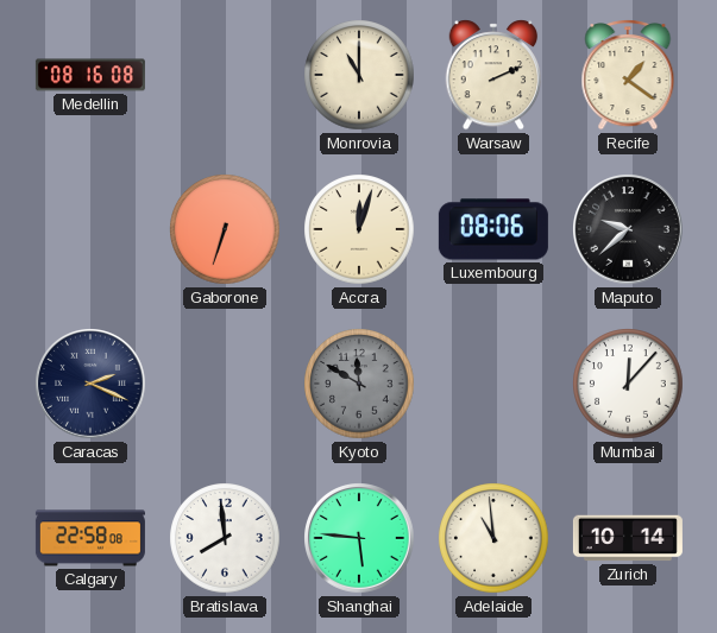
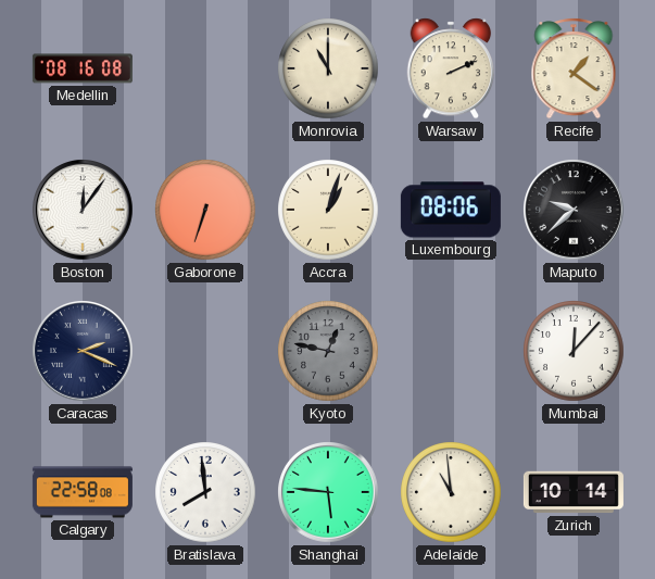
Boston: none -> 12:06 (84, 211)
Accra: 12:03 -> 1:03 (328, 210)
Kyoto: 11:50 -> 12:47 (328, 351)
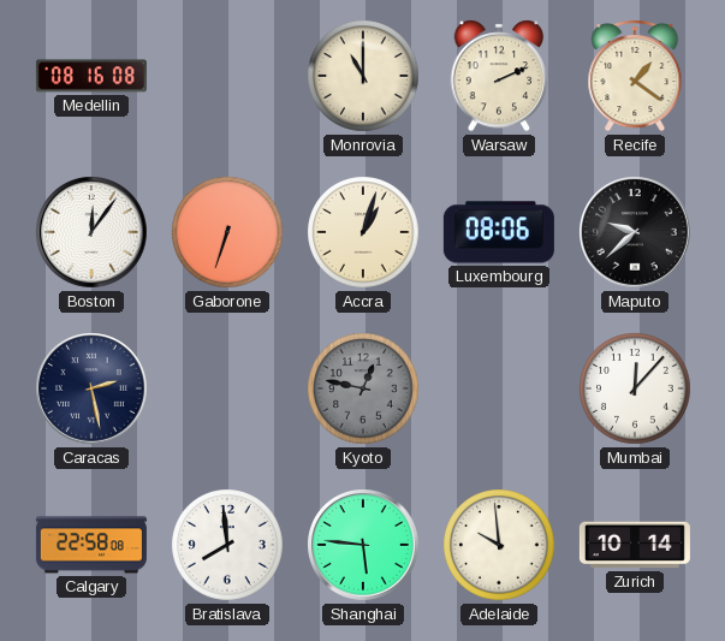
Caracas: 2:19 -> 2:28 (93, 390)
Adelaide: 10:59 -> 9:59 (499, 545)
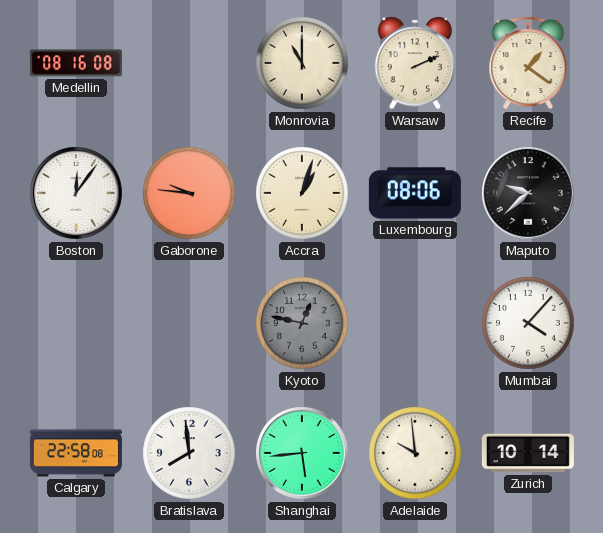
Gaborone: 6:33 -> 9:46 (189, 193)
Caracas: 2:28 -> none (93, 390)
Mumbai: 12:07 -> 4:07 (528, 323)
Shanghai: 5:46 -> 5:44 (303, 454)
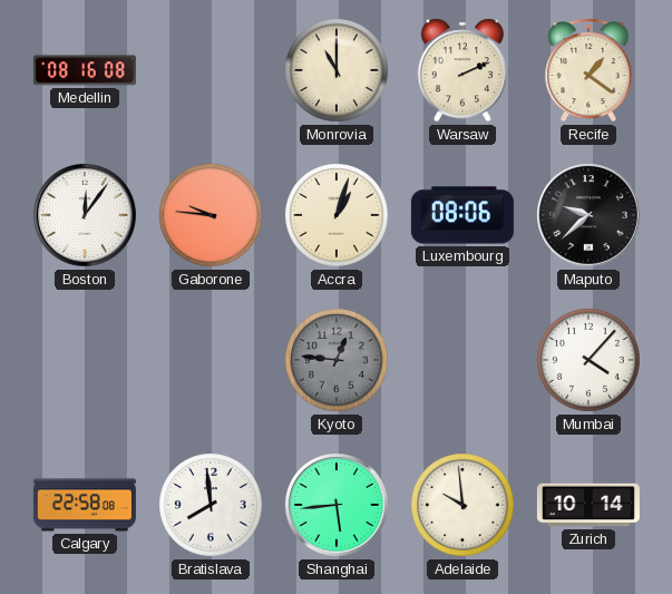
Kyoto: 12:47 -> 12:46 (337, 360)
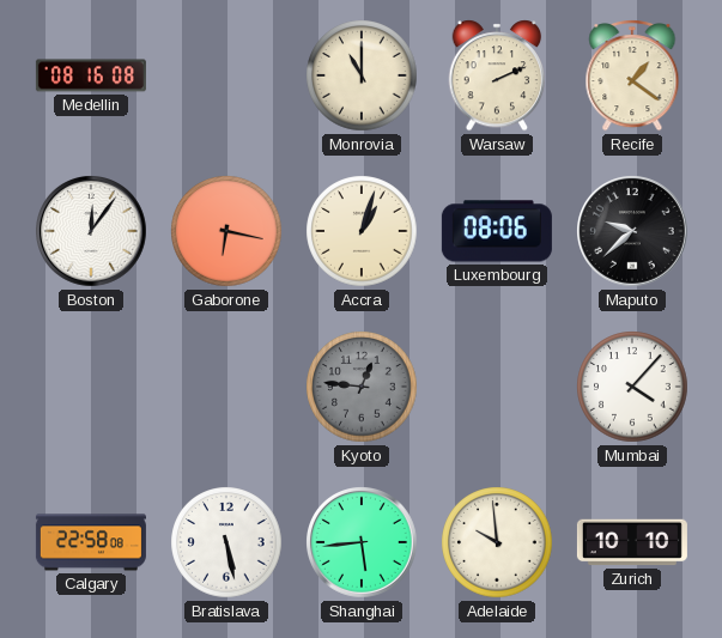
Gaborone: 9:46 -> 6:17 (226, 231)
Bratislava: 7:59 -> 5:28 (226, 542)
Zurich: 10:14 -> 10:10 (632, 542)
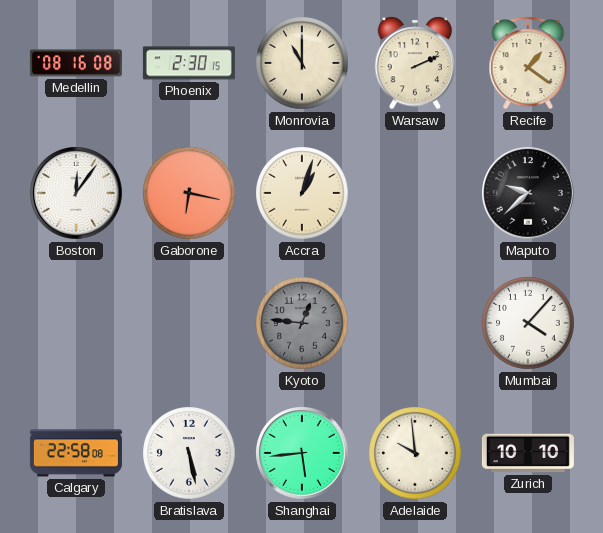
Phoenix: none -> 2:30 (189, 63)
Luxembourg: 08:06 -> none (497, 231)
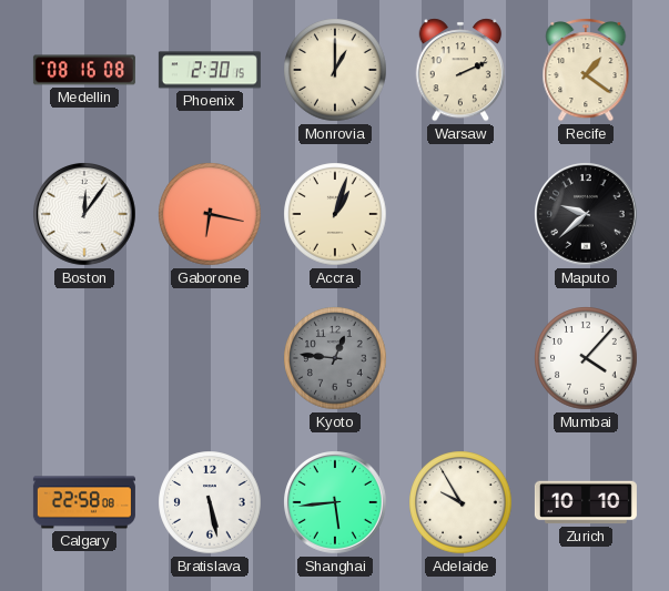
Monrovia: 11:00 -> 1:00 (335, 70)
Adelaide: 9:59 -> 9:55 (460, 502)
